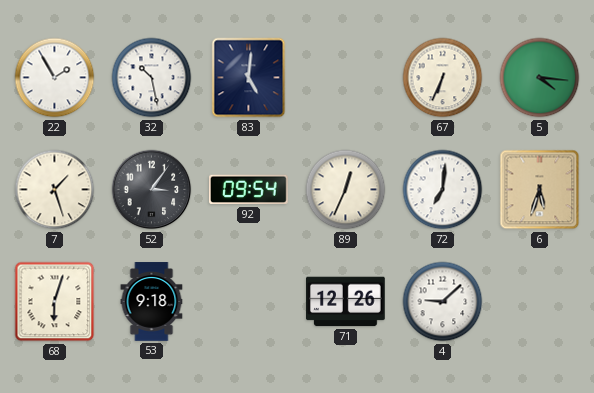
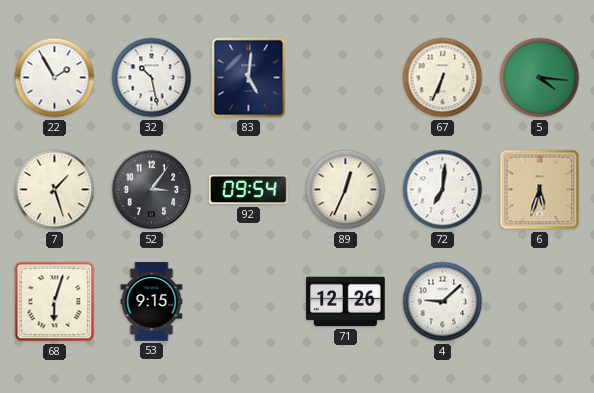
53: 9:18 -> 9:15 (152, 302)
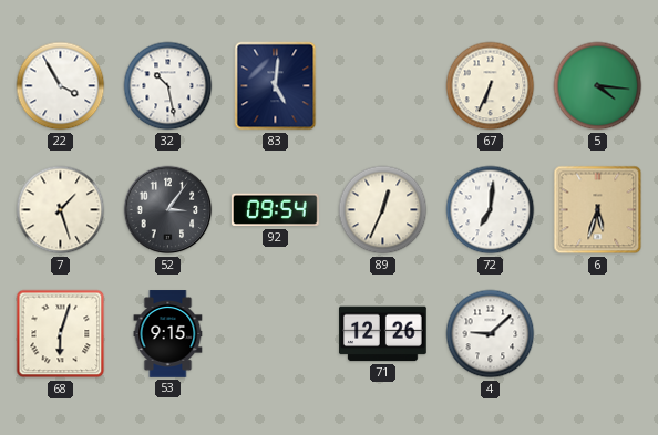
22: 1:55 -> 3:55 (61, 86)
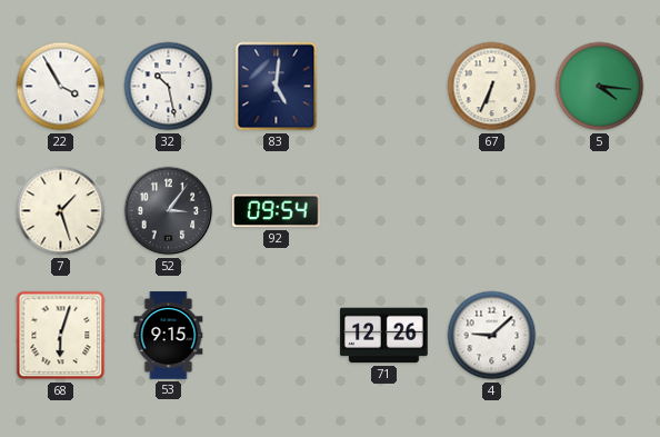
89: 12:34 -> none (383, 210)
72: 7:01 -> none (491, 210)
6: 5:33 -> none (598, 210)
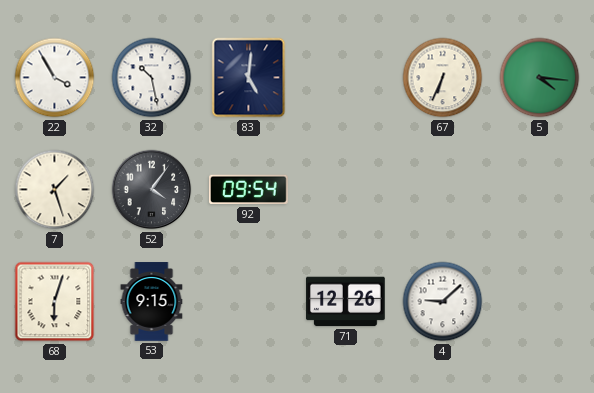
52: 3:06 -> 4:06 (152, 190)
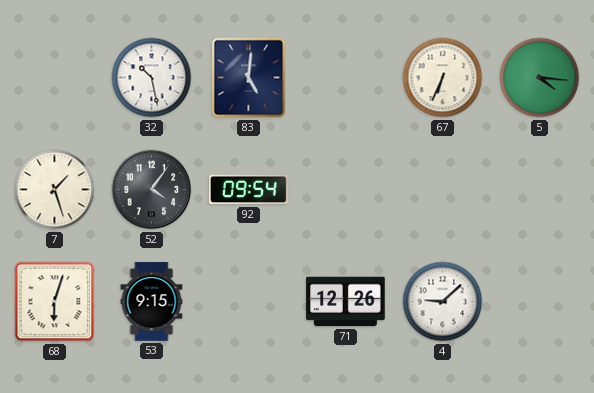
22: 3:55 -> none (55, 78)
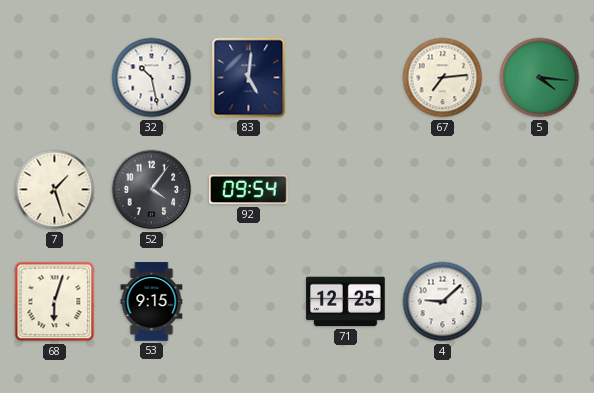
67: 6:34 -> 7:14 (443, 78)
71: 12:26 -> 12:25 (346, 302)
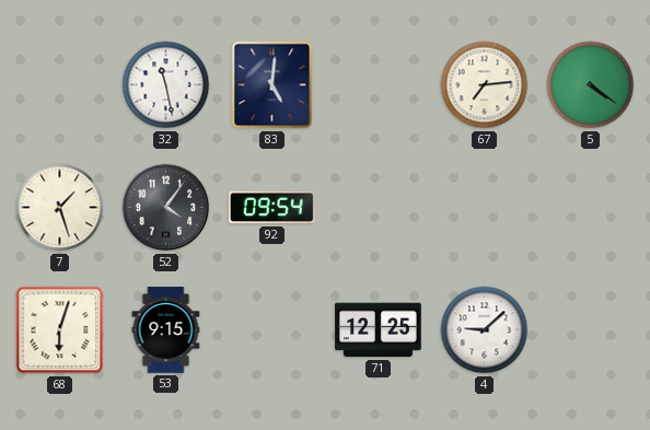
32: 10:28 -> 11:28 (166, 85)
5: 4:16 -> 4:21 (591, 85)
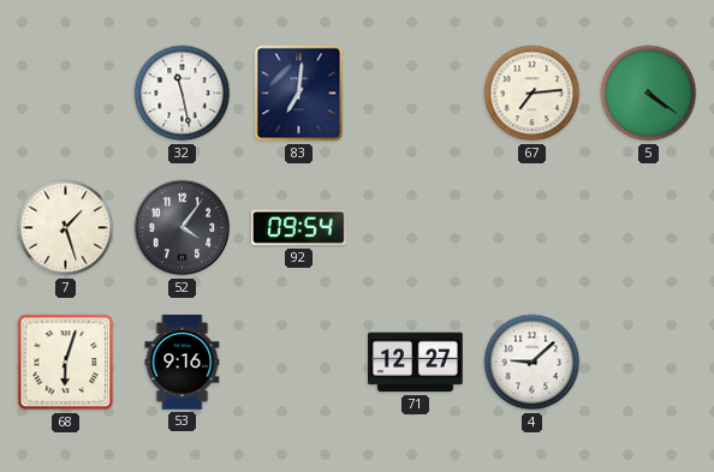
83: 5:01 -> 7:01 (299, 94)
53: 9:15 -> 9:16 (183, 363)
71: 12:25 -> 12:27 (416, 363)
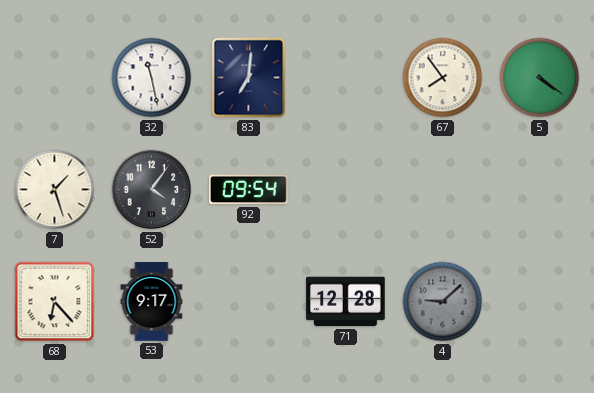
67: 7:14 -> 7:54 (443, 78)
68: 6:03 -> 6:23 (55, 302)
53: 9:16 -> 9:17 (152, 302)
71: 12:27 -> 12:28 (346, 302)
4 dial: white -> grey (443, 302)
